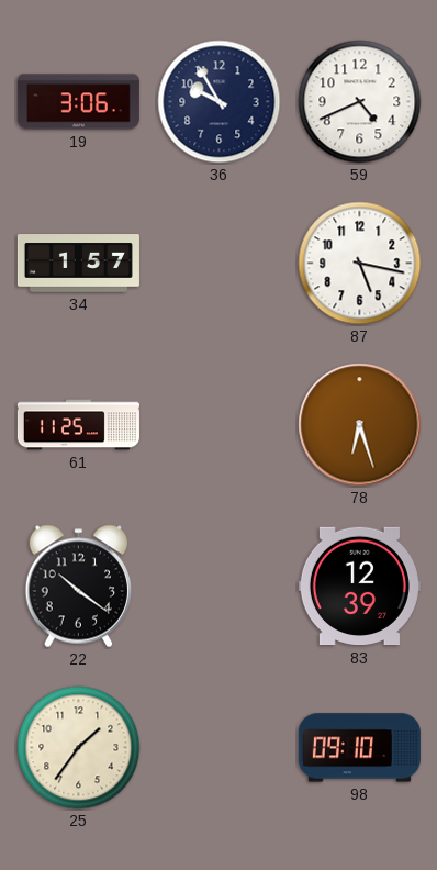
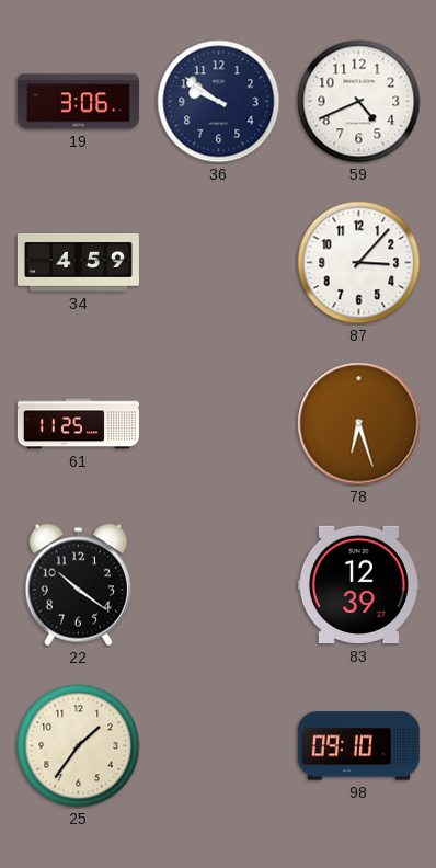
36: 9:55 -> 9:51 (219, 102)
34: 1:57 -> 4:59 (78, 263)
87: 5:17 -> 3:07 (359, 263)
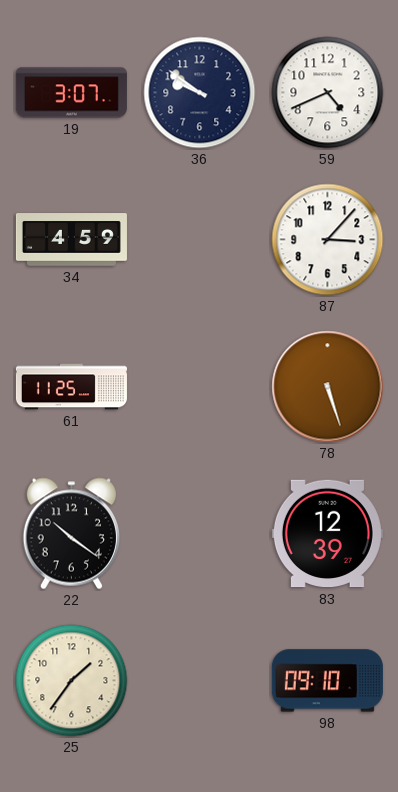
19: 3:06 -> 3:07 (71, 93)
78: 6:27 -> 5:27 (328, 387)
